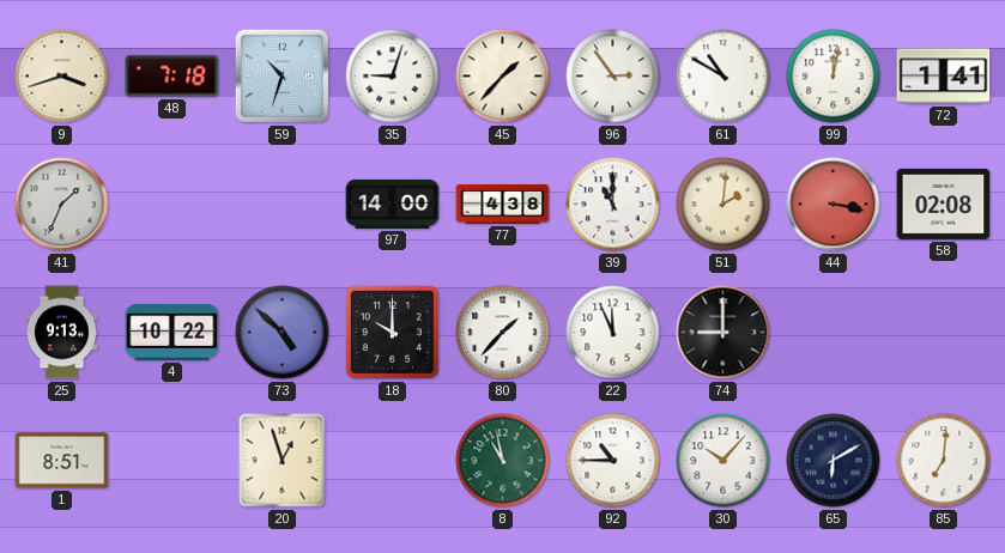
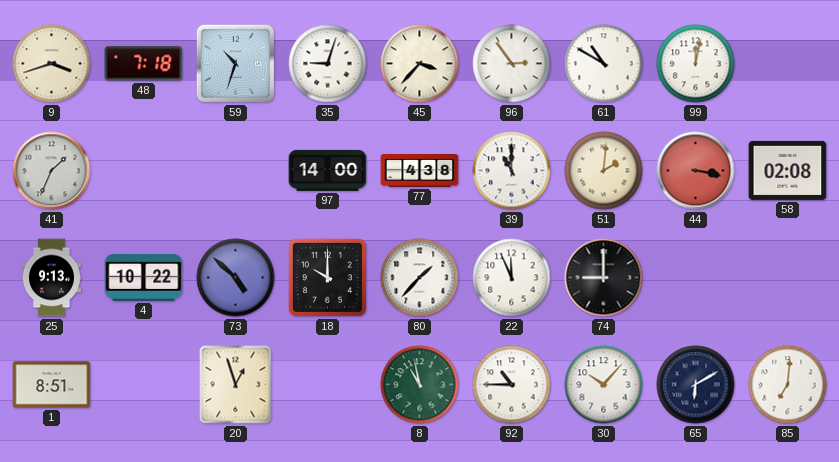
45: 1:37 -> 3:37 (420, 64)
72: 1:41 -> none (944, 77)
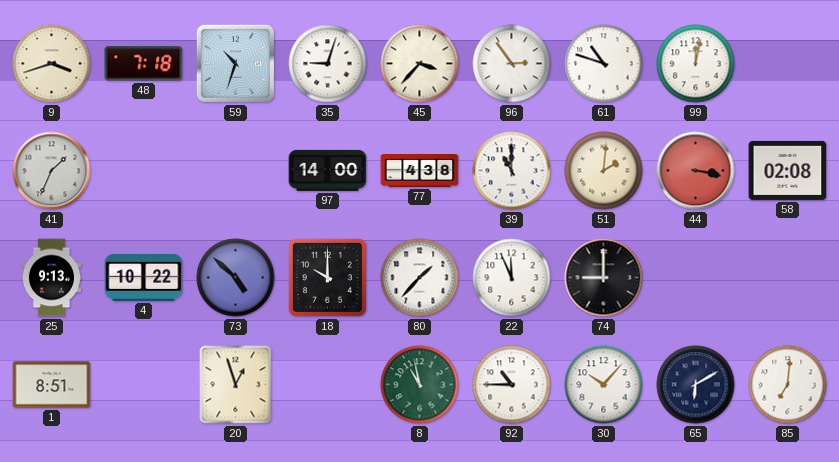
61: 10:50 -> 10:48 (604, 64)
